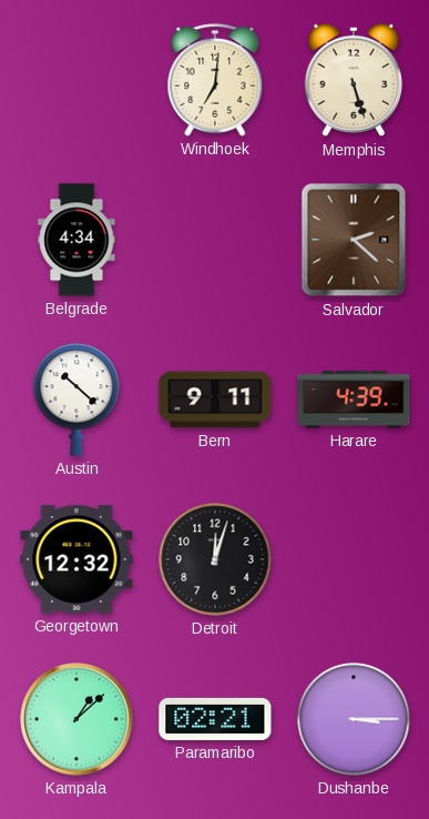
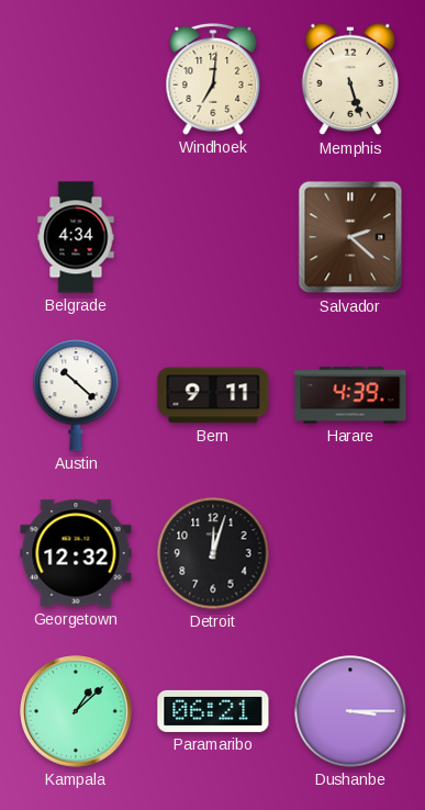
Paramaribo: 02:21 -> 06:21 (213, 711)
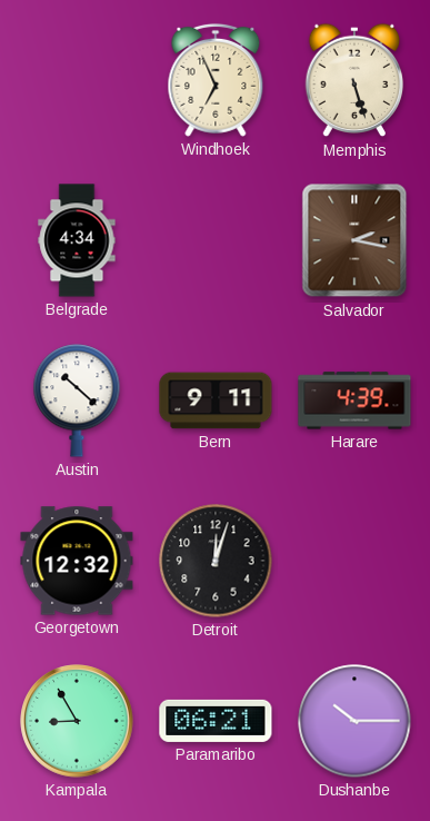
Windhoek: 7:01 -> 6:56 (216, 80)
Salvador: 2:22 -> 2:17 (354, 240)
Kampala: 1:08 -> 8:55 (77, 721)
Dushanbe: 3:15 -> 10:15 (354, 721)
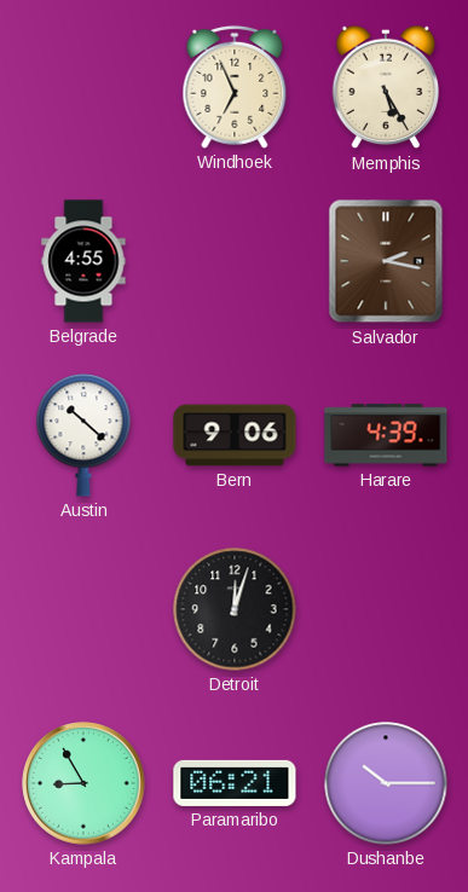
Memphis: 5:27 -> 5:25 (386, 87)
Belgrade: 4:34 -> 4:55 (83, 261)
Bern: 9:11 -> 9:06 (235, 435)
Georgetown: 12:32 -> none (77, 561)
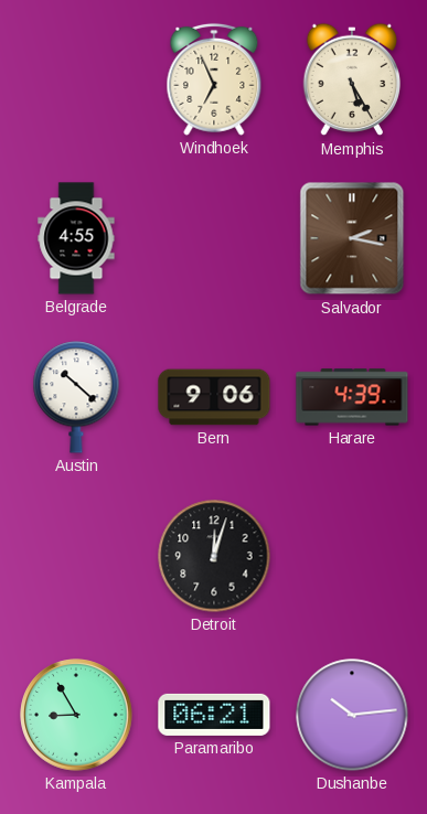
Dushanbe: 10:15 -> 10:14 (352, 715)
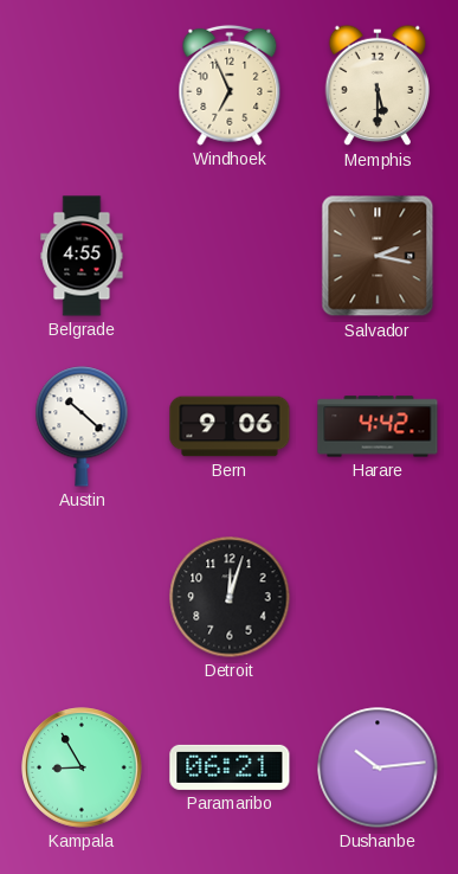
Memphis: 5:25 -> 5:30 (378, 85)
Harare: 4:39 -> 4:42 (378, 426)
